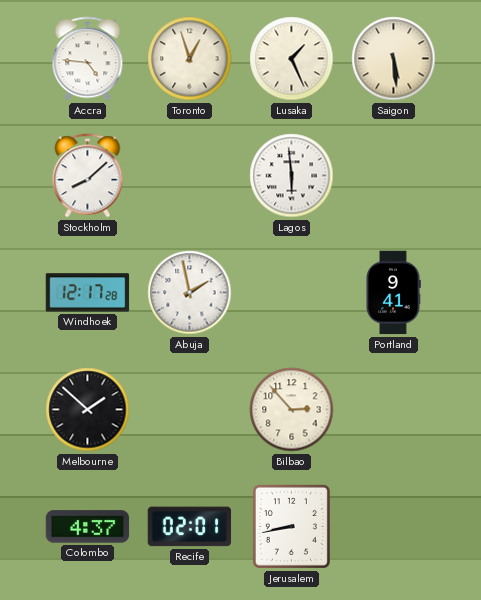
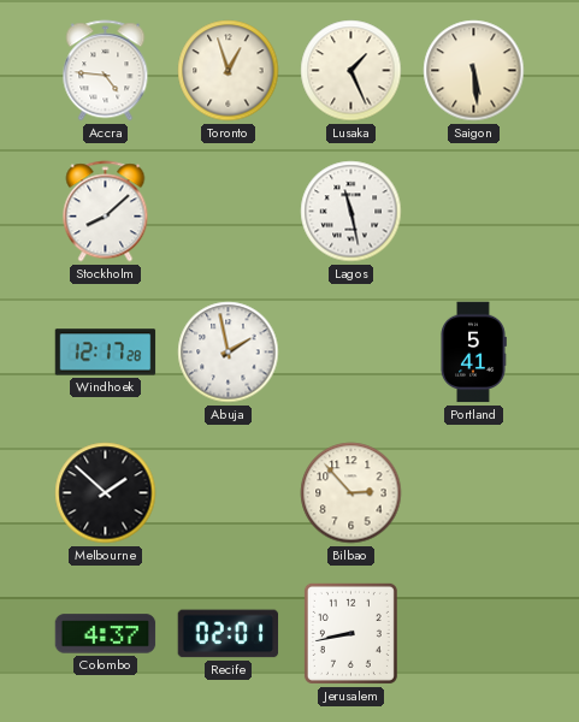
Lagos: 5:59 -> 11:28 (351, 212)
Portland: 9:41 -> 5:41 (473, 353)
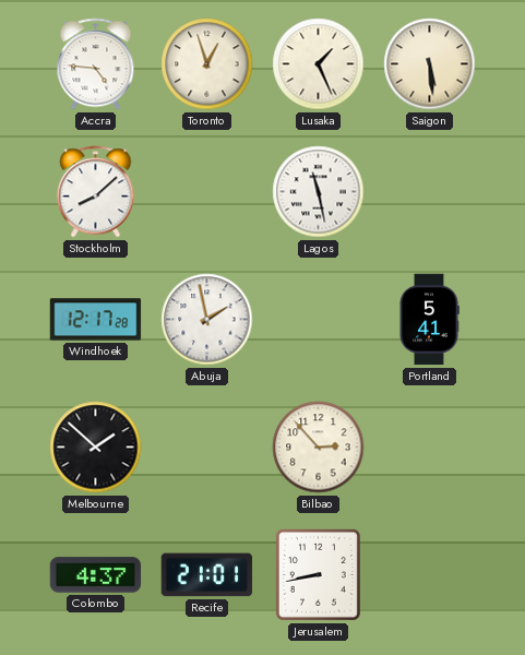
Recife: 02:01 -> 21:01 (207, 575)
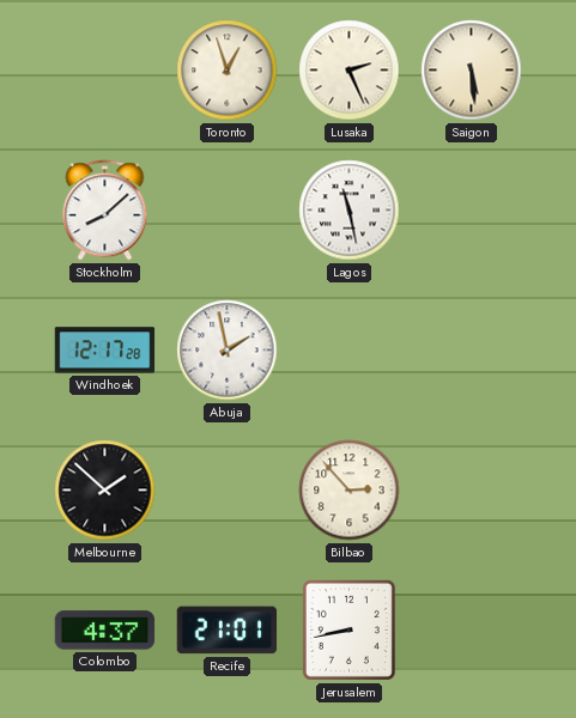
Accra: 4:46 -> none (96, 64)
Lusaka: 1:26 -> 2:26 (350, 71)
Portland: 5:41 -> none (429, 320)
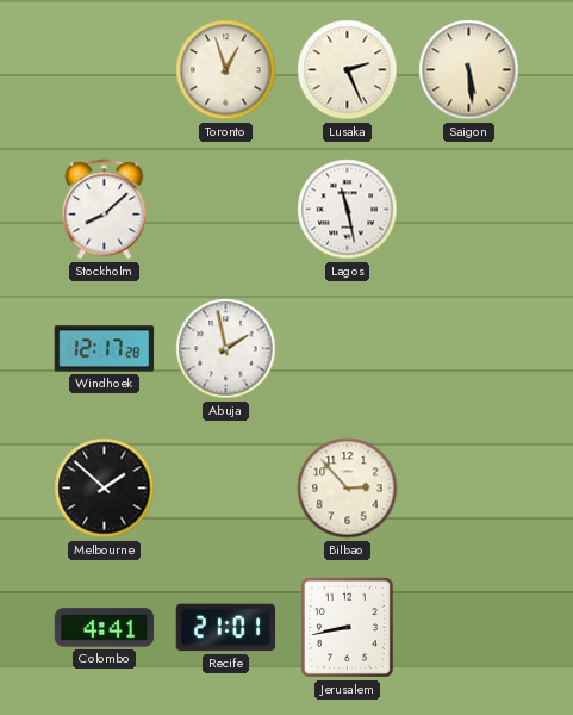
Colombo: 4:37 -> 4:41 (105, 628)
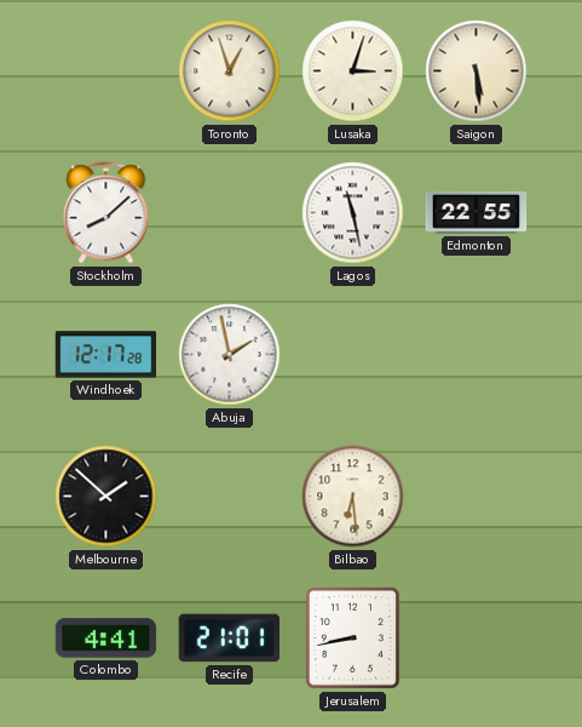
Lusaka: 2:26 -> 3:03 (353, 71)
Edmonton: none -> 22:55 (477, 212)
Bilbao: 2:53 -> 6:29 (353, 497)
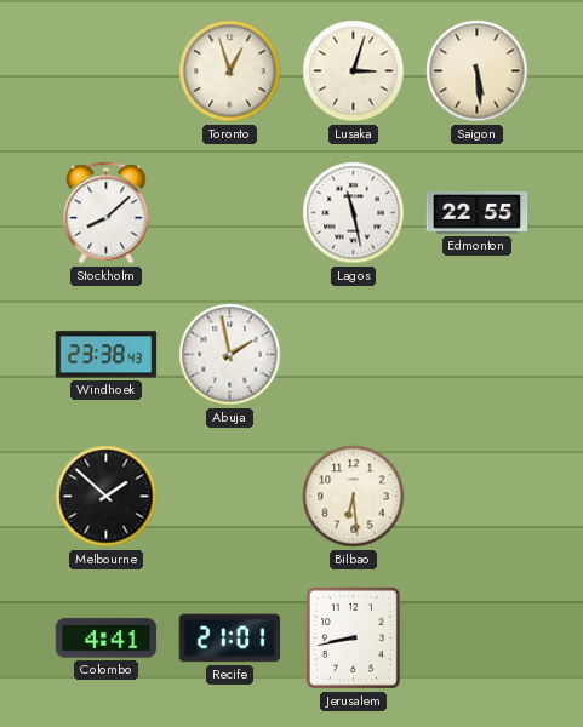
Windhoek: 12:17 -> 23:38 (107, 355)
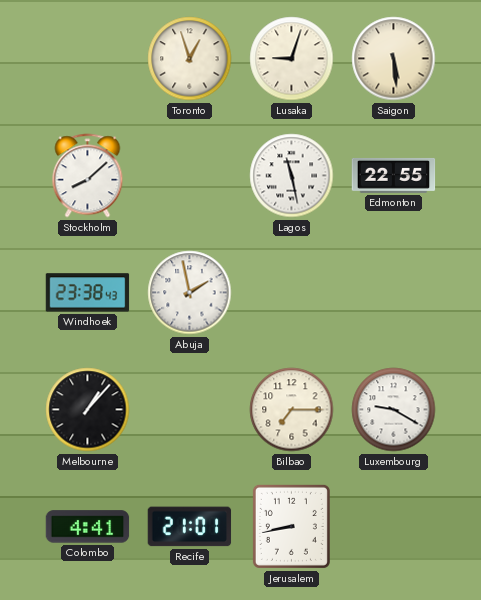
Lusaka: 3:03 -> 9:03 (292, 59)
Melbourne: 1:52 -> 1:07 (88, 410)
Bilbao: 6:29 -> 7:15 (292, 410)
Luxembourg: none -> 9:20 (394, 410)
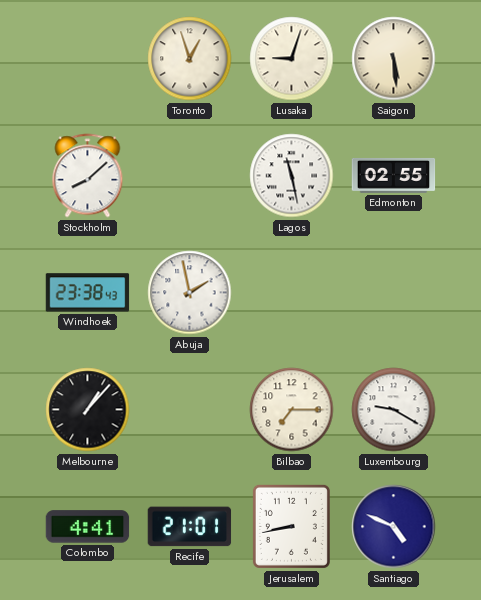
Edmonton: 22:55 -> 02:55 (394, 175)
Santiago: none -> 4:49 (394, 527)
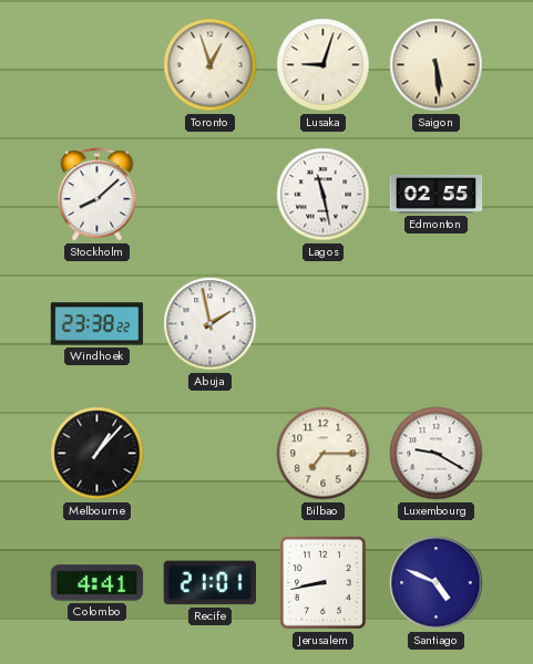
Windhoek: 23:38:43 -> 23:38:22 (98, 324)
